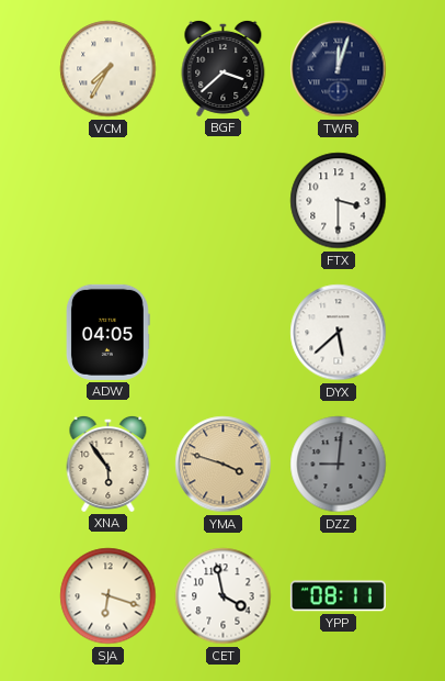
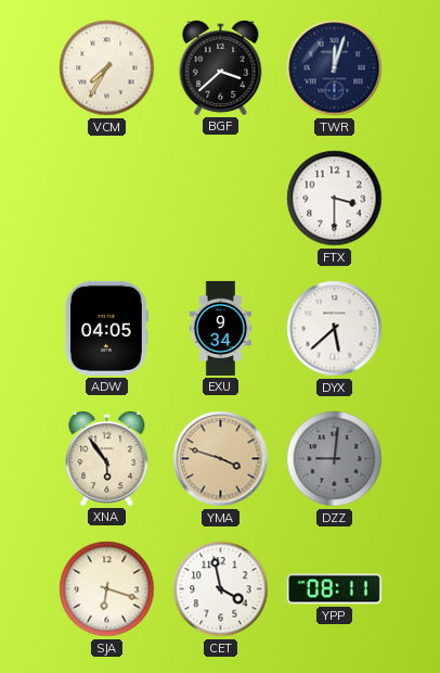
EXU: none -> 9:34 (221, 328)
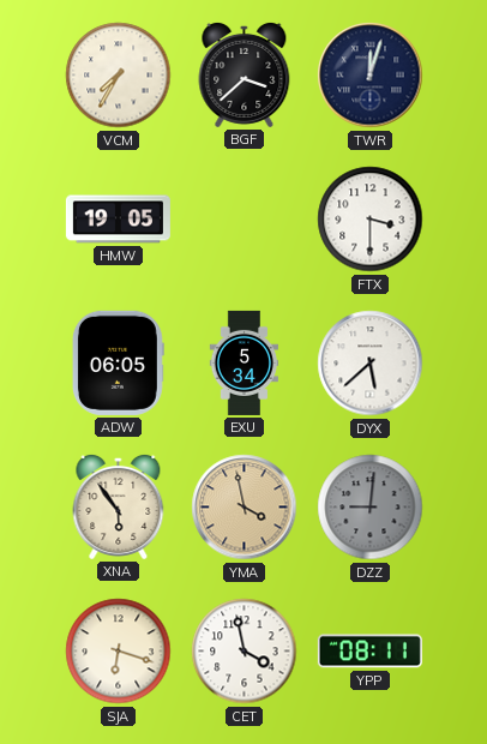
HMW: none -> 19:05 (118, 220)
ADW: 04:05 -> 06:05 (118, 362)
EXU: 9:34 -> 5:34 (245, 362)
YMA: 3:48 -> 3:58 (245, 508)
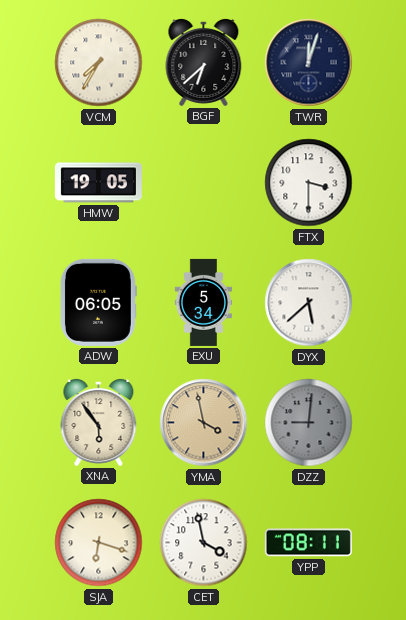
BGF: 3:38 -> 6:38 (204, 62)
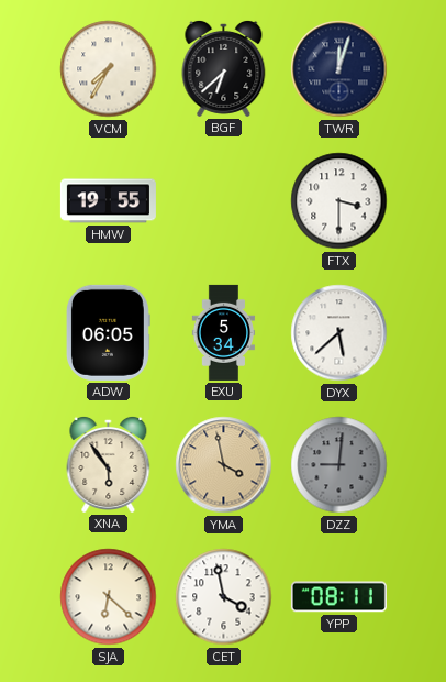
HMW: 19:05 -> 19:55 (108, 201)
SJA: 6:18 -> 6:22 (109, 597)
